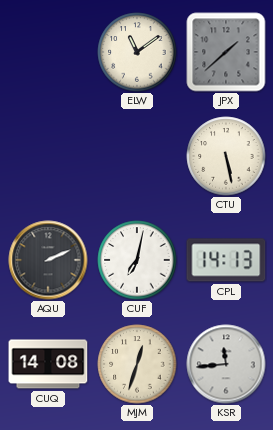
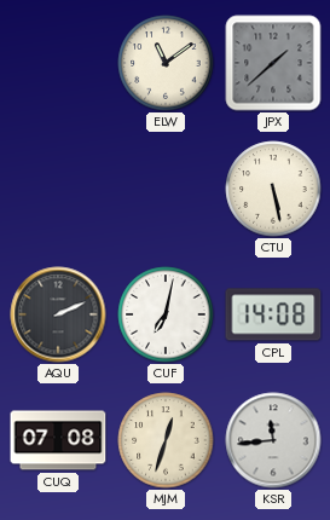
CPL: 14:13 -> 14:08 (273, 314)
CUQ: 14:08 -> 07:08 (58, 440)
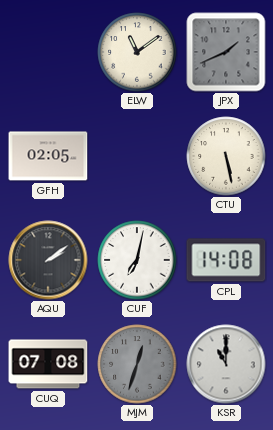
JPX: 1:38 -> 1:41 (226, 52)
GFH: none -> 02:05 (48, 156)
AQU: 2:11 -> 2:09 (48, 260)
MJM dial: cream -> grey (137, 364)
KSR: 11:44 -> 11:00 (226, 364)
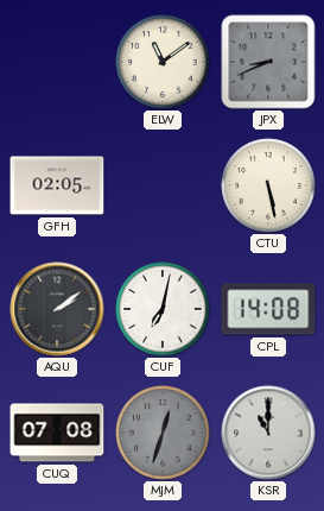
JPX: 1:41 -> 8:41 (268, 62)
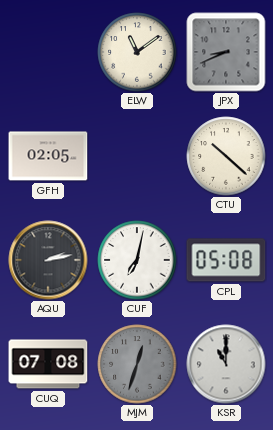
CTU: 5:28 -> 10:22 (226, 156)
AQU: 2:09 -> 2:13 (48, 260)
CPL: 14:08 -> 05:08 (226, 260)
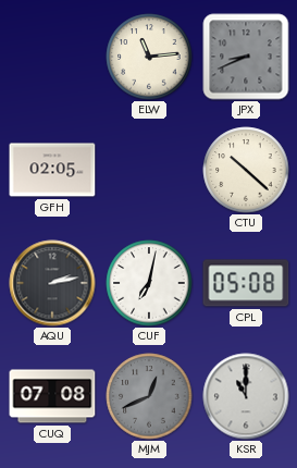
ELW: 11:09 -> 11:14 (149, 57)
MJM: 12:33 -> 12:41 (149, 396)
